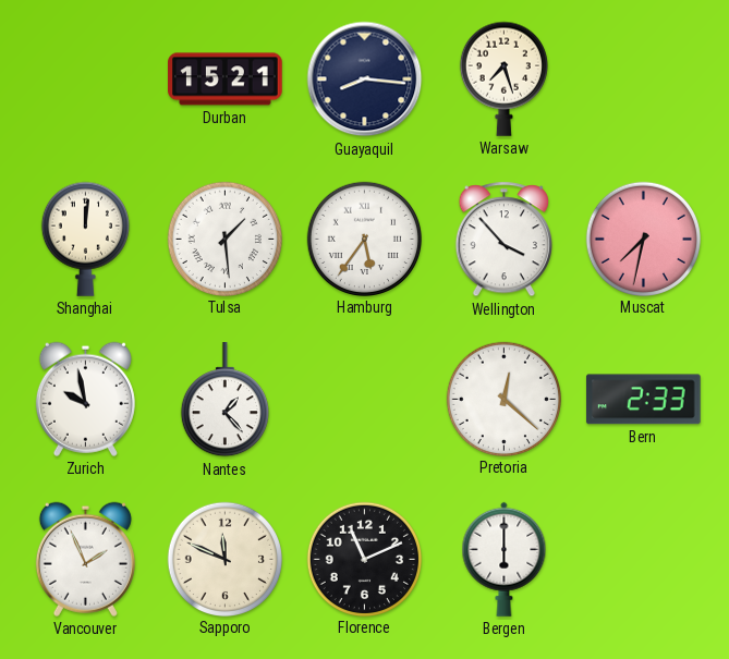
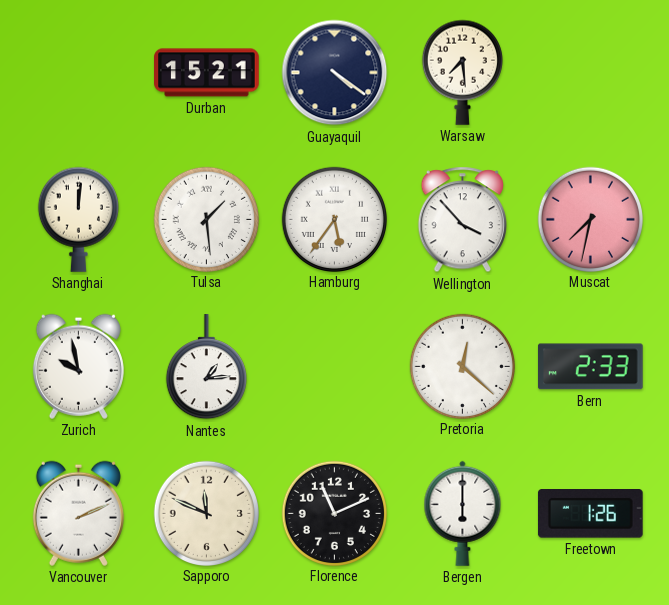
Guayaquil: 8:16 -> 4:21 (335, 73)
Warsaw: 7:27 -> 7:29 (462, 72)
Nantes: 1:23 -> 1:14 (206, 367)
Vancouver: 1:56 -> 2:11 (78, 513)
Freetown: none -> 1:26 (590, 514)
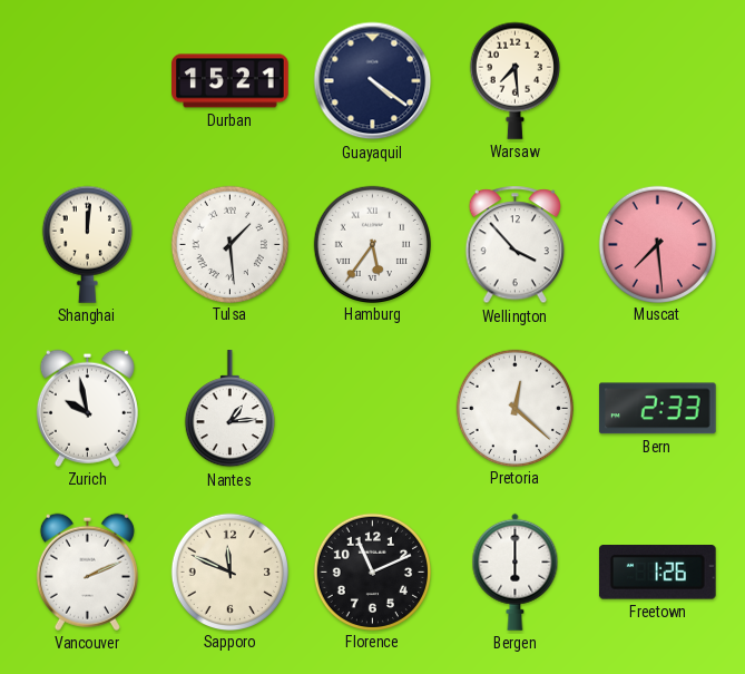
Muscat: 7:32 -> 7:29 (657, 244)
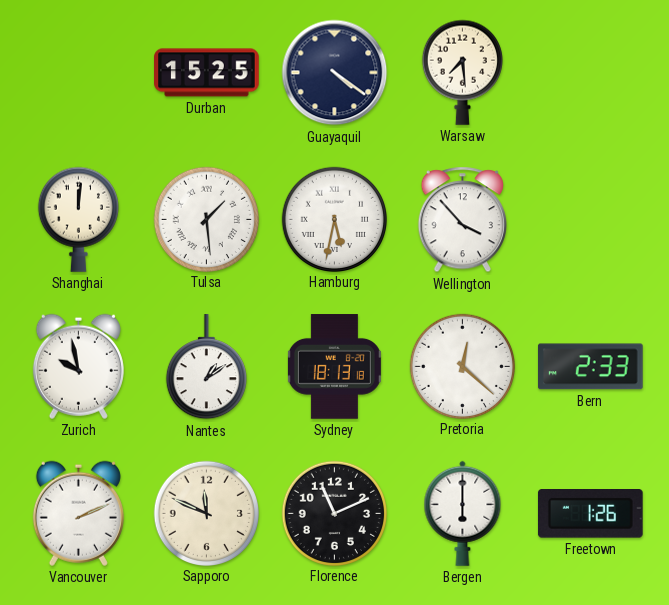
Durban: 15:21 -> 15:25 (207, 73)
Hamburg: 5:36 -> 5:32 (334, 219)
Muscat: 7:29 -> none (657, 244)
Nantes: 1:14 -> 1:09 (206, 367)
Sydney: none -> 18:13 (334, 367)
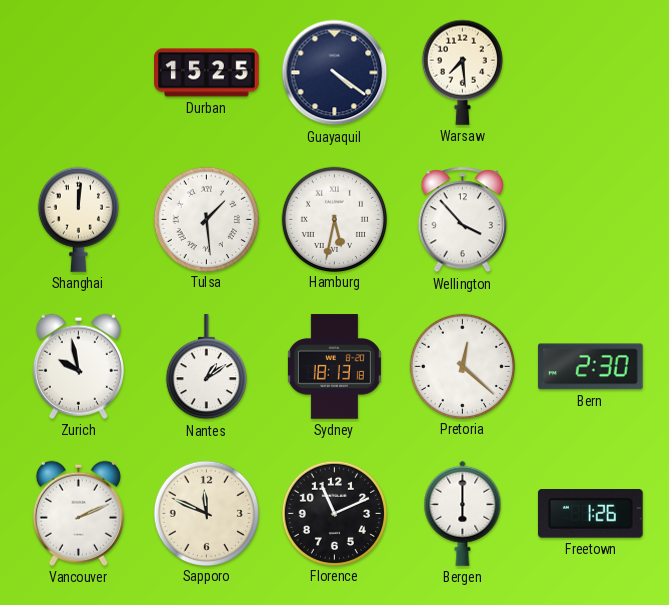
Bern: 2:33 -> 2:30 (590, 367)
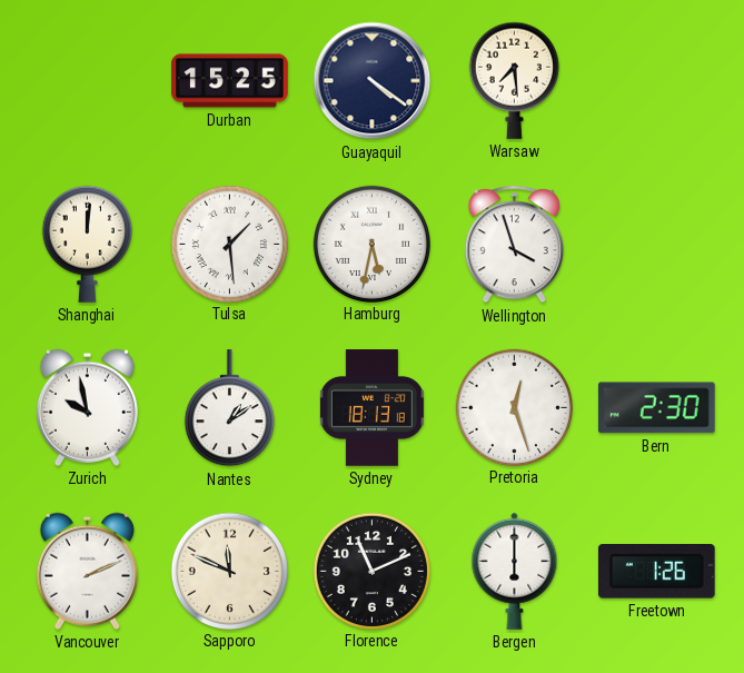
Wellington: 3:53 -> 3:57 (514, 245)
Pretoria: 12:22 -> 12:27 (514, 407)
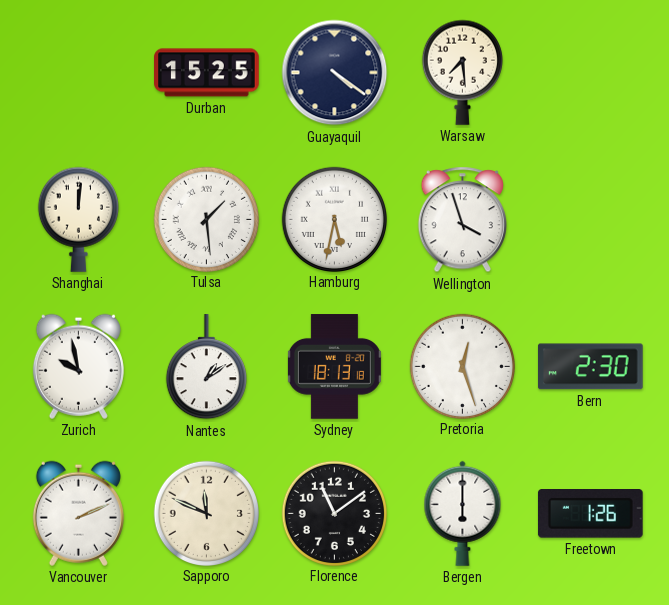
Florence: 11:11 -> 11:09 (334, 513)
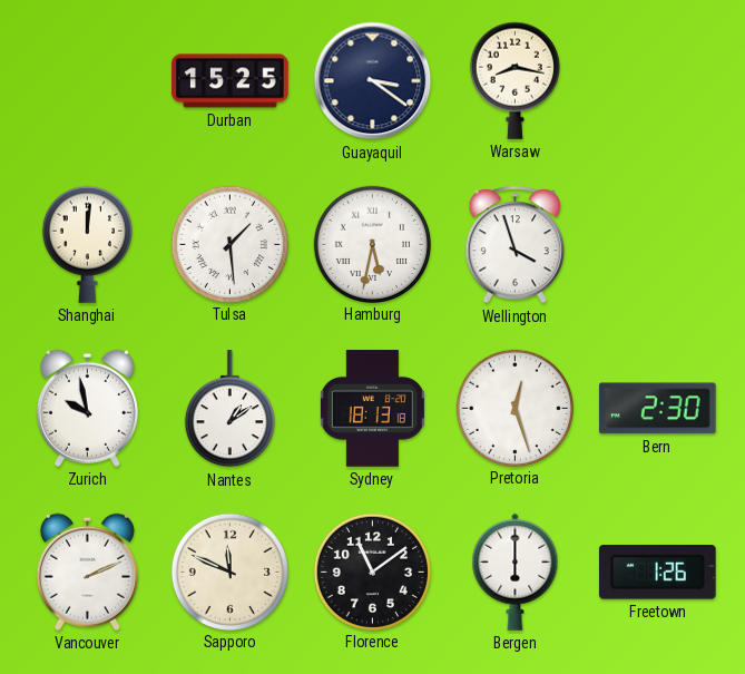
Guayaquil: 4:21 -> 3:21 (373, 81)
Warsaw: 7:29 -> 8:17 (514, 80)
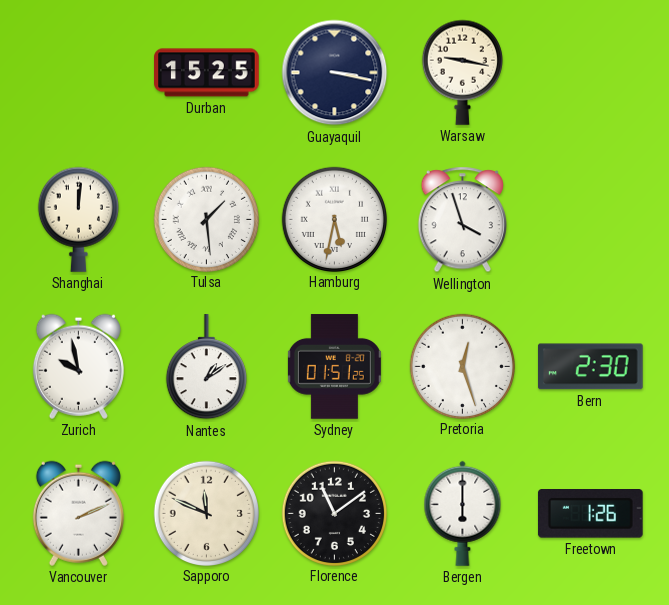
Guayaquil: 3:21 -> 3:17 (335, 73)
Warsaw: 8:17 -> 9:17 (462, 72)
Sydney: 18:13 -> 01:51 (334, 367)
